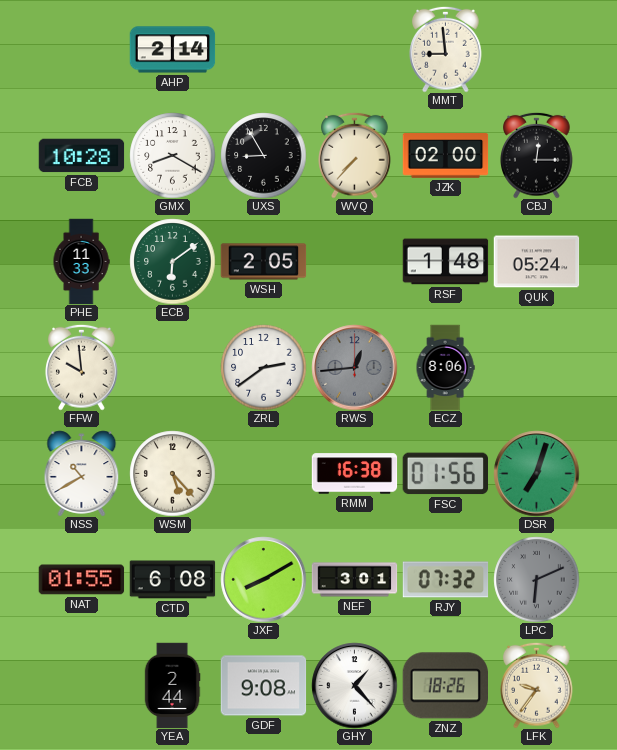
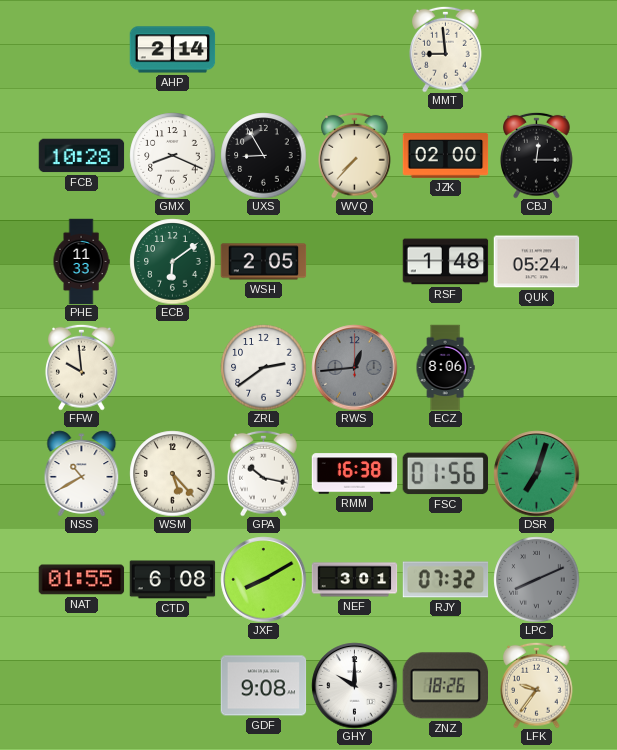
GMX: 8:20 -> 8:19 (172, 155)
GPA: none -> 10:17 (264, 473)
LPC: 6:11 -> 8:11 (536, 579)
YEA: 2:44 -> none (172, 685)
GHY: 1:23 -> 10:00 (354, 685)
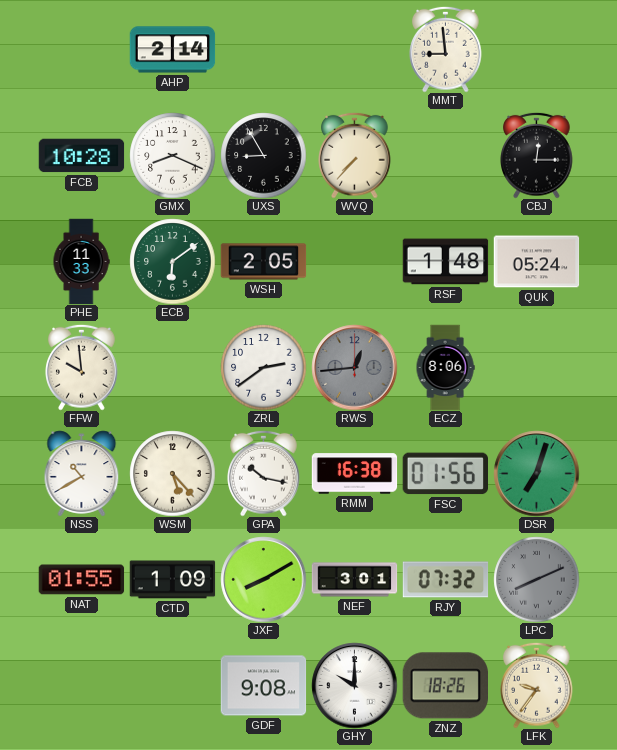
JZK: 02:00 -> none (445, 156)
CTD: 6:08 -> 1:09 (172, 580)
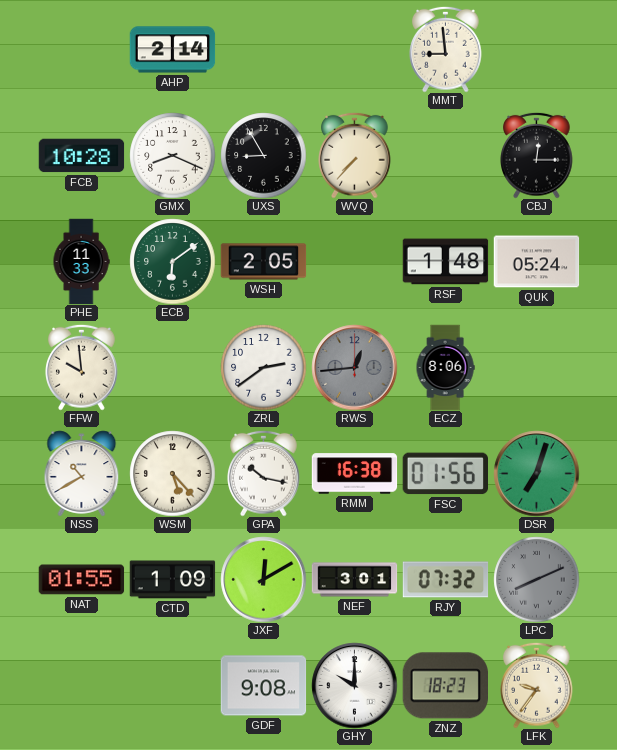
JXF: 8:10 -> 12:10 (263, 579)
ZNZ: 18:26 -> 18:23 (445, 686)
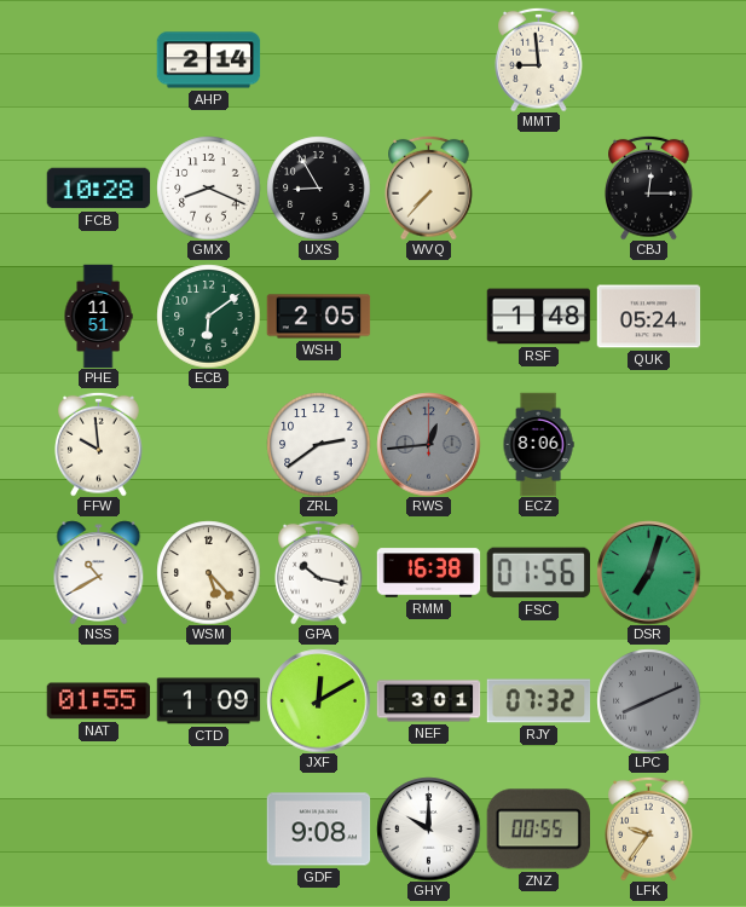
PHE: 11:33 -> 11:51 (98, 316)
ZNZ: 18:23 -> 00:55 (538, 830)
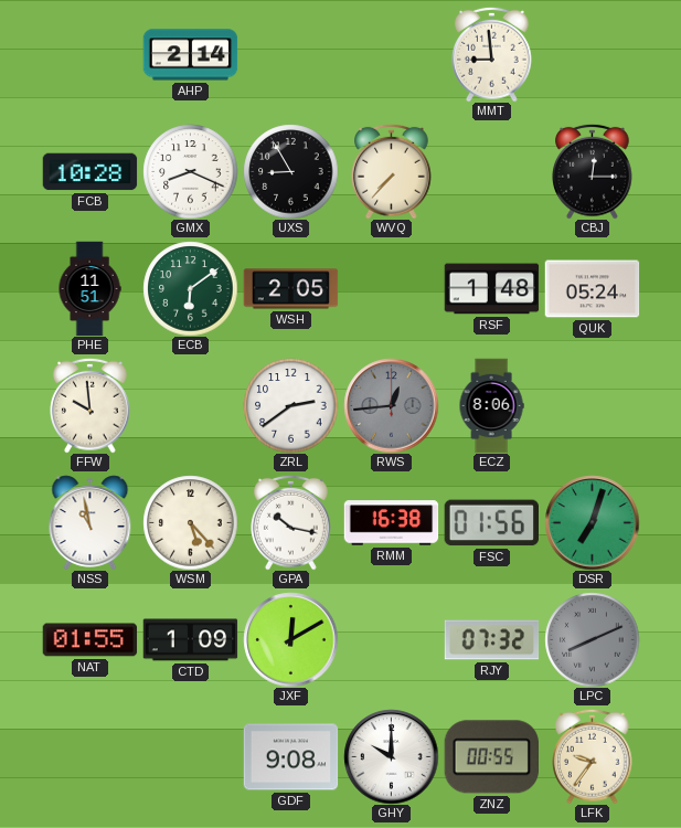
NSS: 10:40 -> 10:58 (91, 522)
NEF: 3:01 -> none (428, 701)
